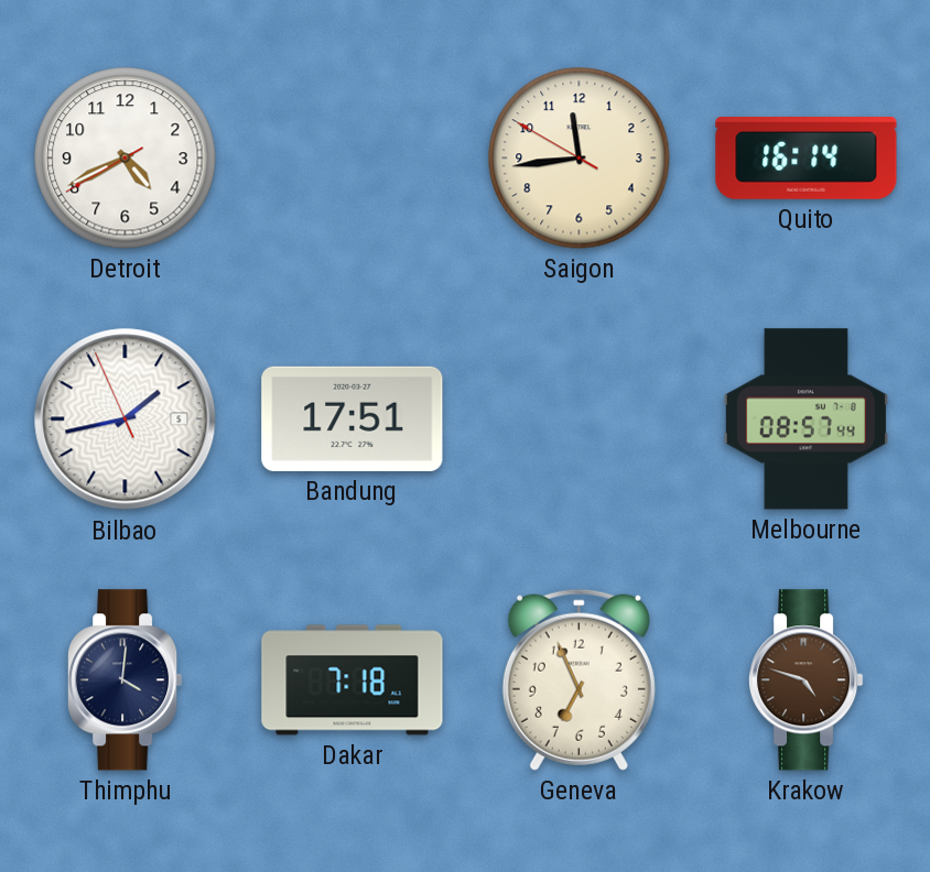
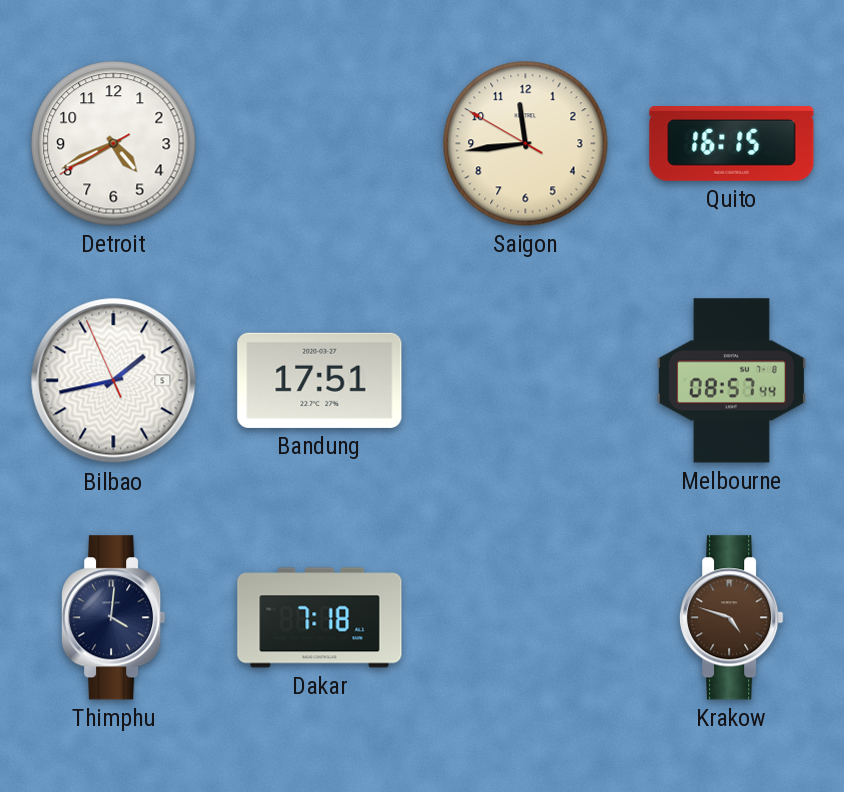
Quito: 16:14 -> 16:15 (732, 144)
Geneva: 6:56 -> none (578, 679)
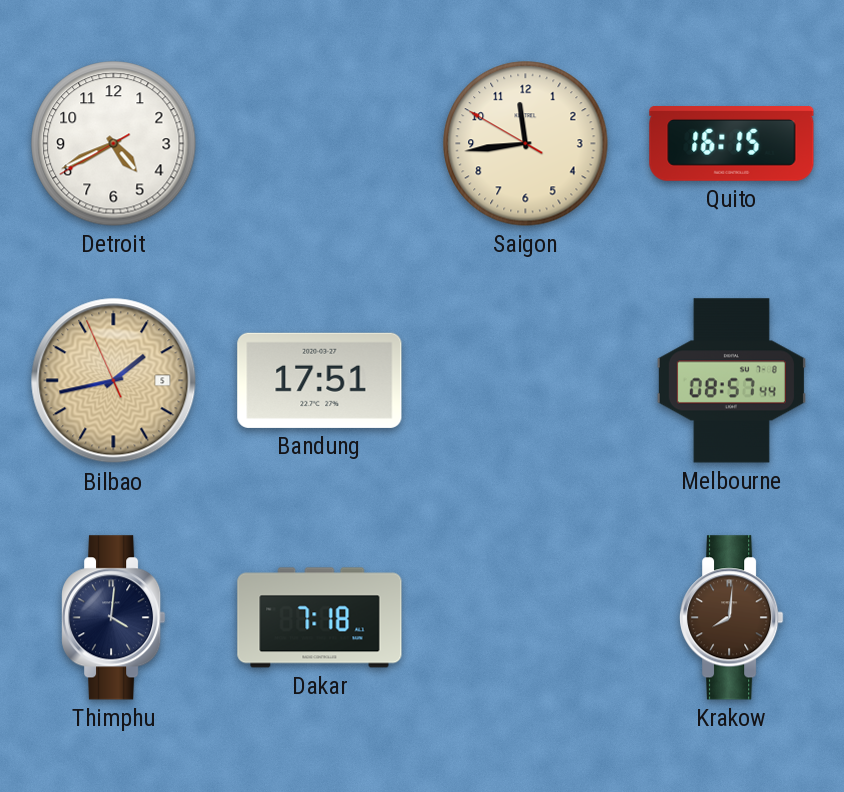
Bilbao dial: white -> champagne (114, 381)
Krakow: 4:48 -> 8:01 (732, 618)
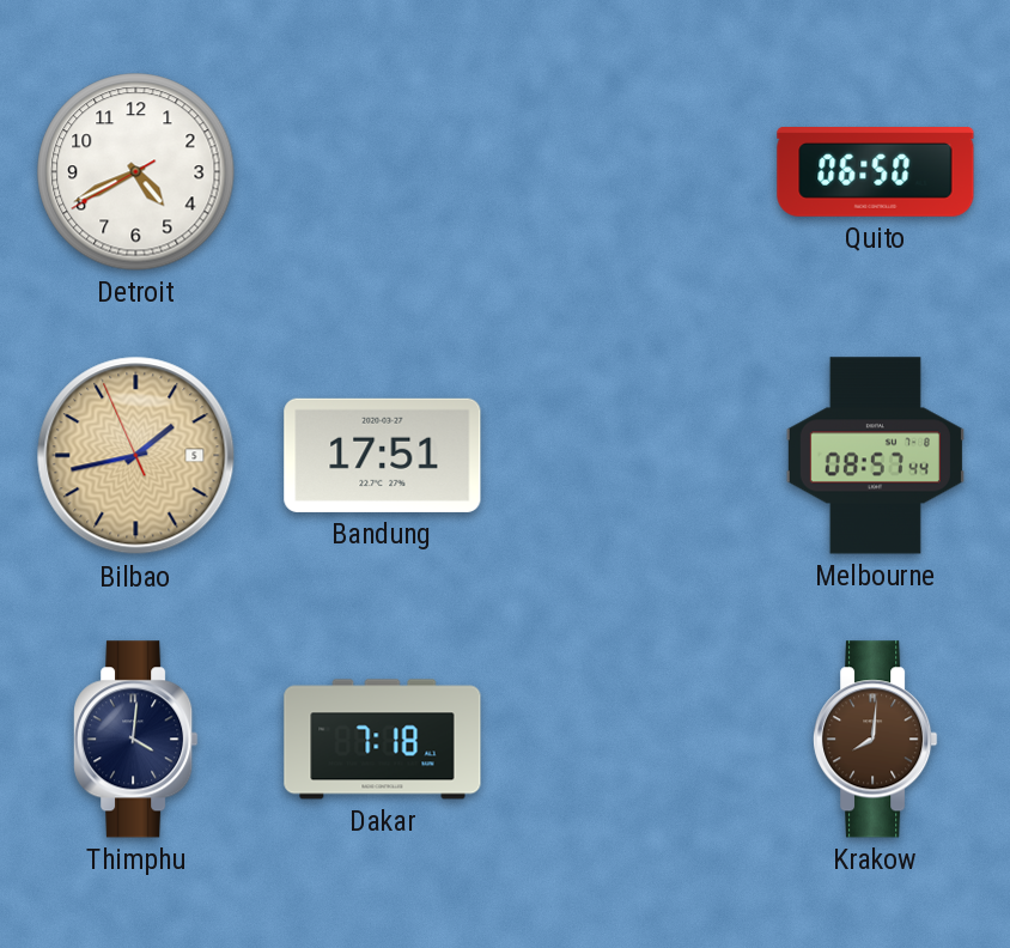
Saigon: 11:43 -> none (526, 144)
Quito: 16:15 -> 06:50 (876, 172)
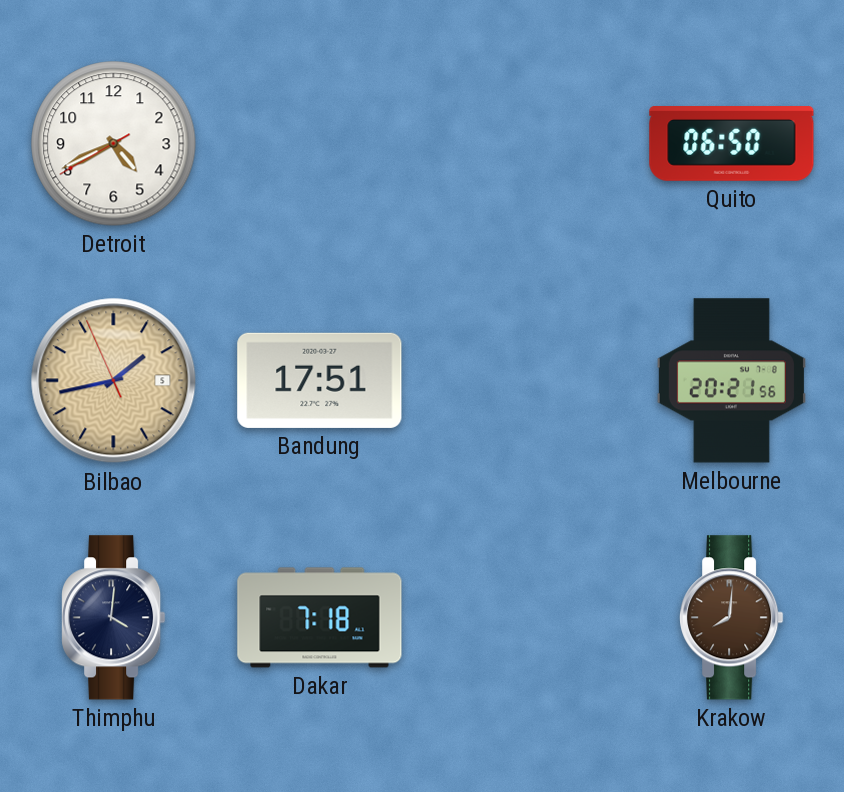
Melbourne: 08:57 -> 20:21 (731, 381)
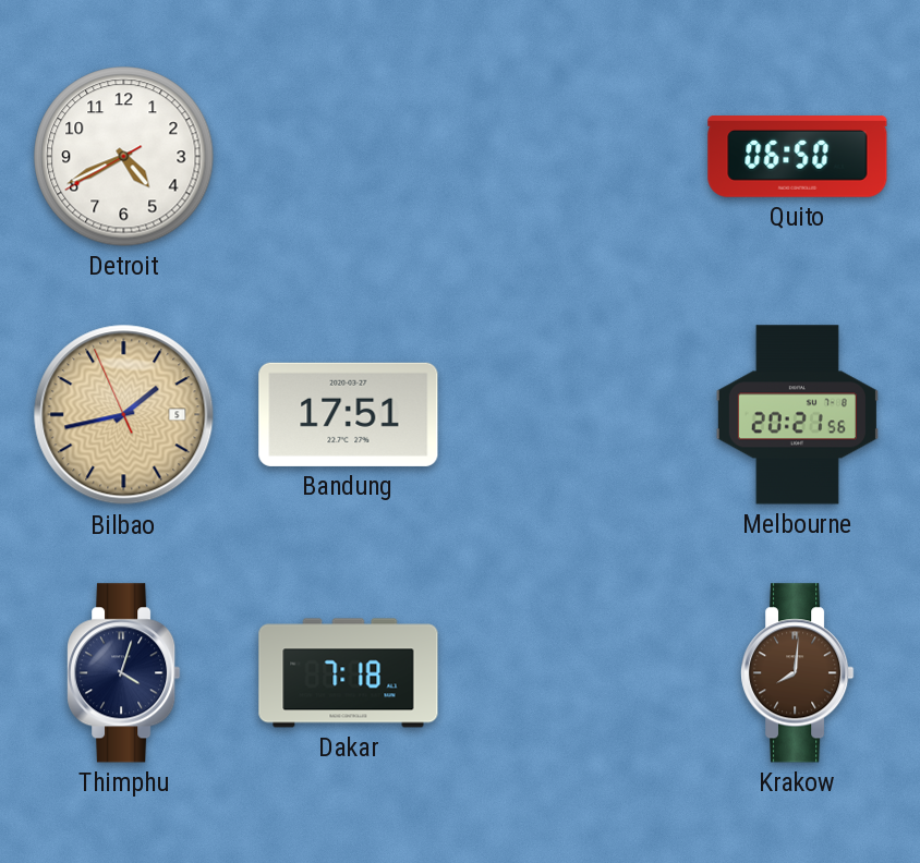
Thimphu: 4:01 -> 4:03 (124, 673)
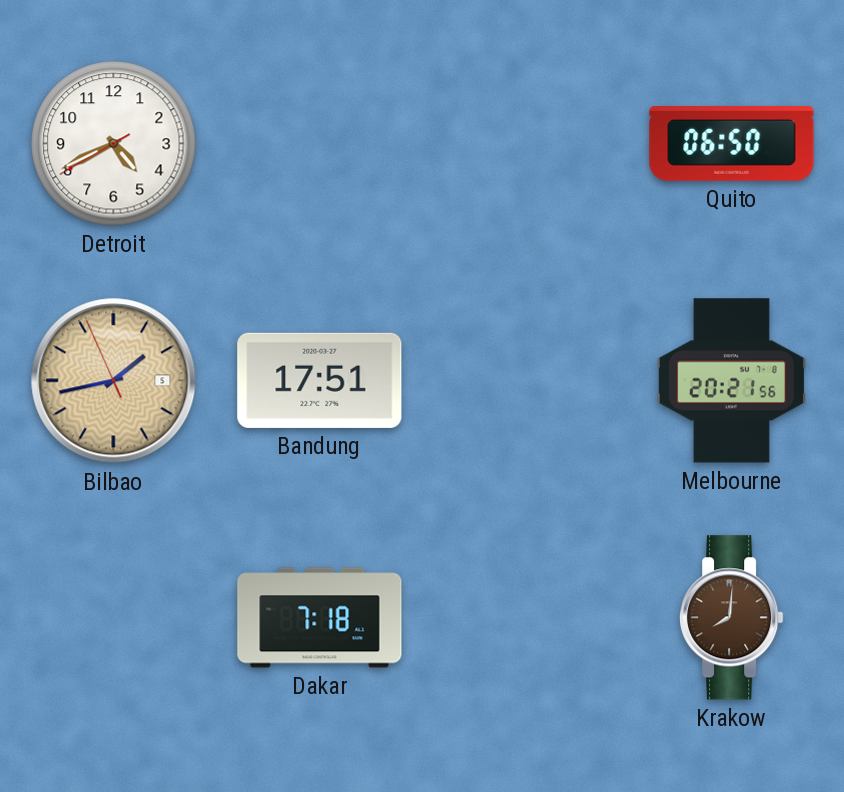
Thimphu: 4:03 -> none (124, 673)
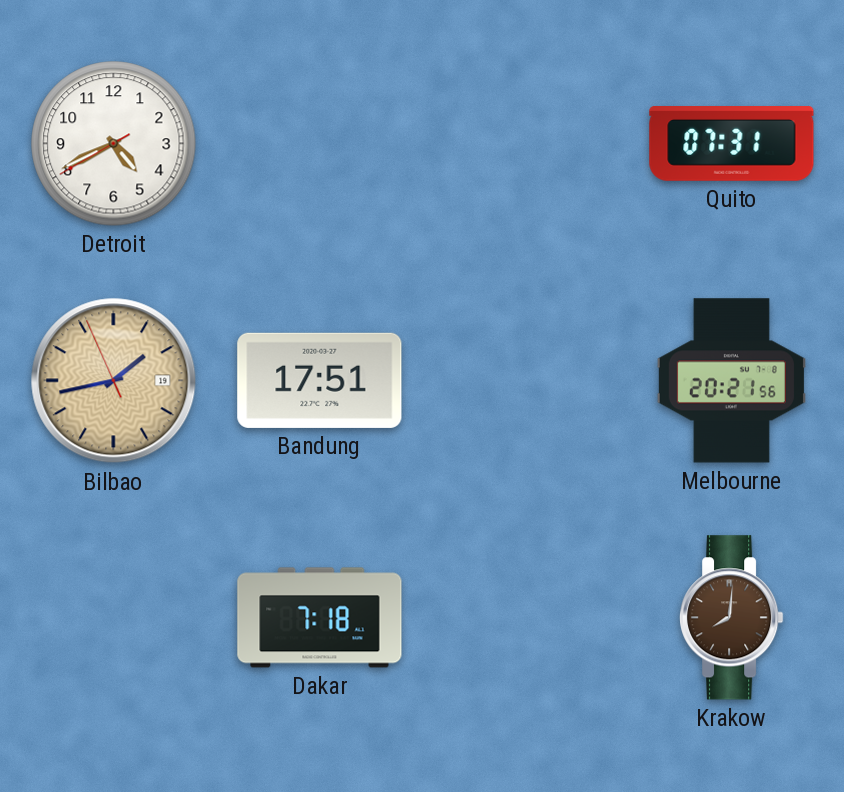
Quito: 06:50 -> 07:31 (732, 144)
Bilbao date: 5 -> 19 (114, 381)
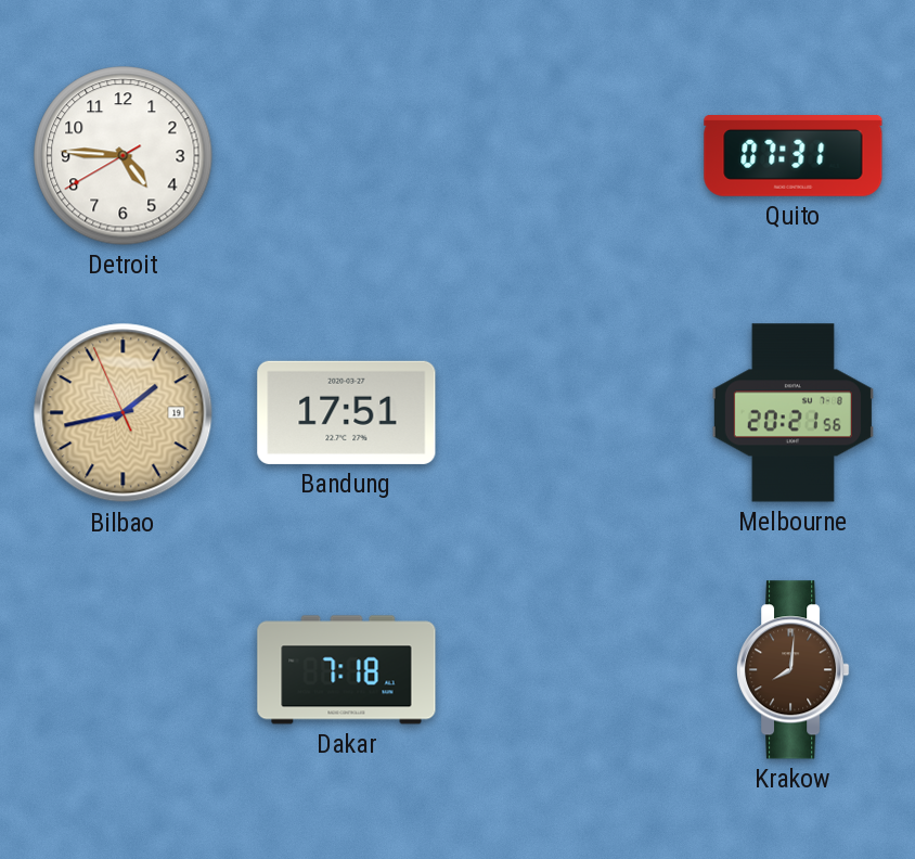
Detroit: 4:40 -> 4:45 (124, 156)
